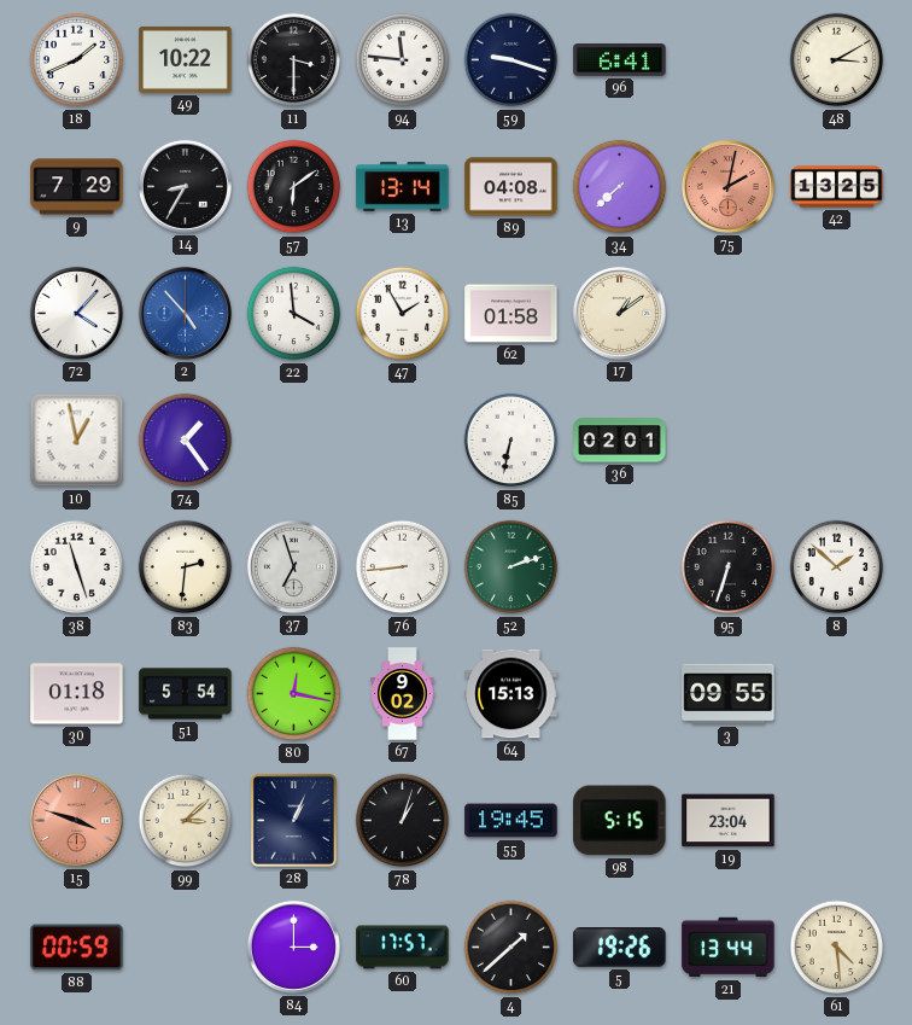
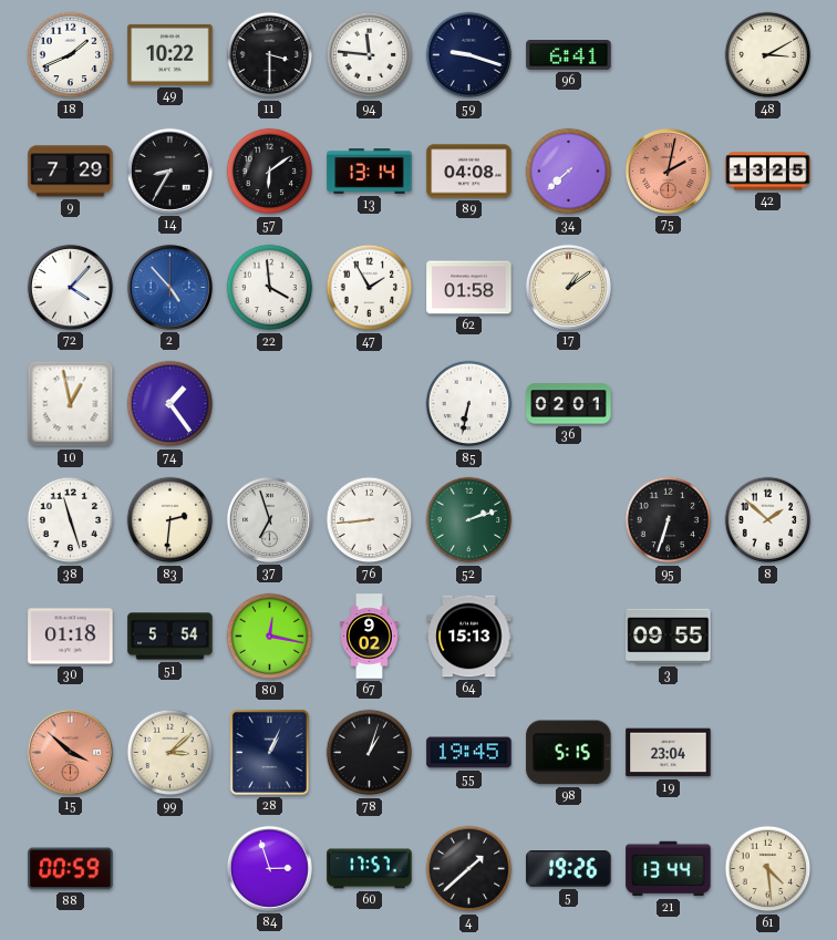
15: 3:48 -> 3:52 (70, 752)
84: 3:00 -> 2:57 (269, 868)
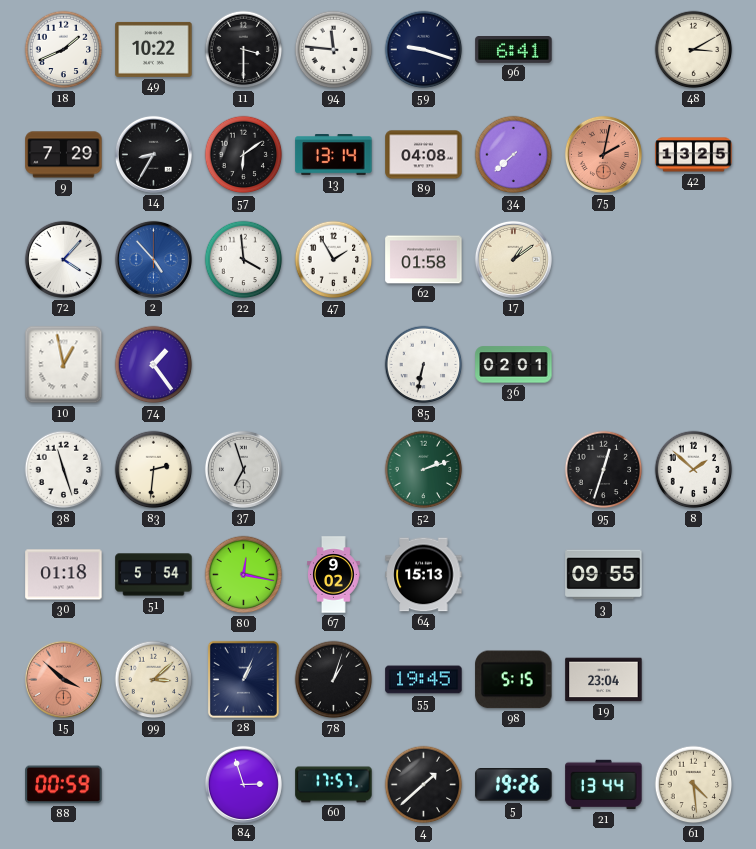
76: 8:44 -> none (370, 520)
95: 6:33 -> 12:33 (604, 470)
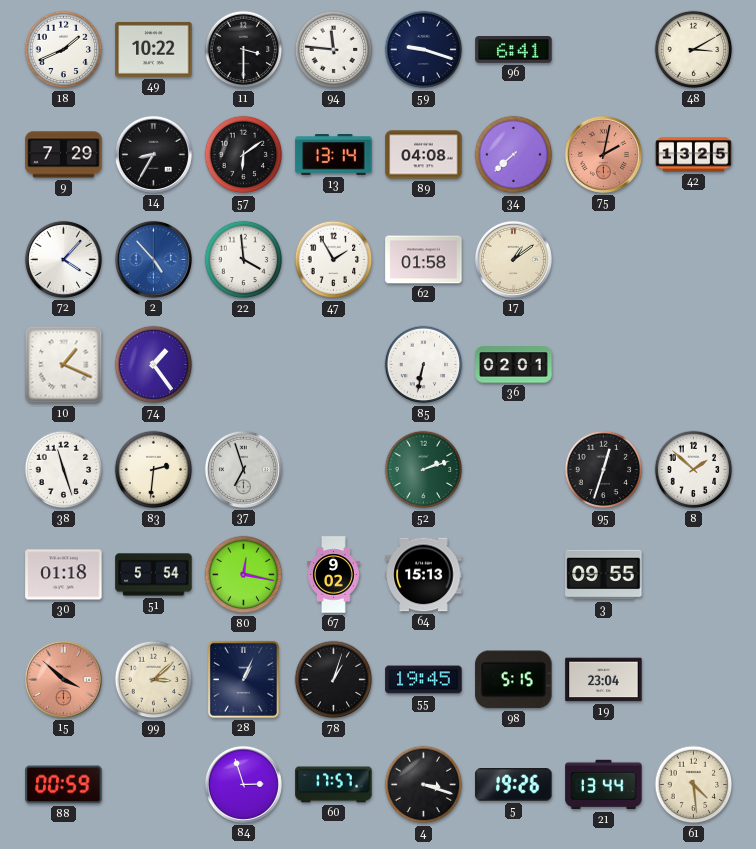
10: 12:58 -> 1:19 (64, 365)
4: 1:38 -> 3:18 (424, 785)
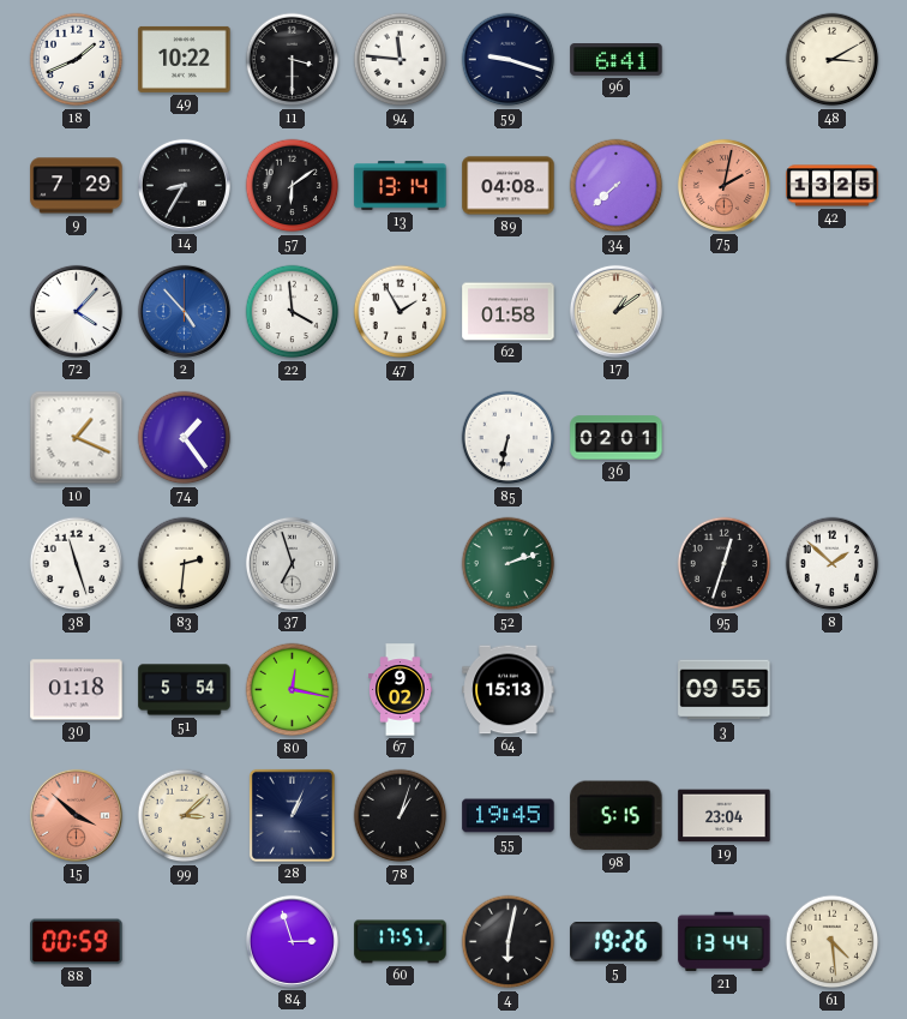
4: 3:18 -> 6:02 (509, 942)
